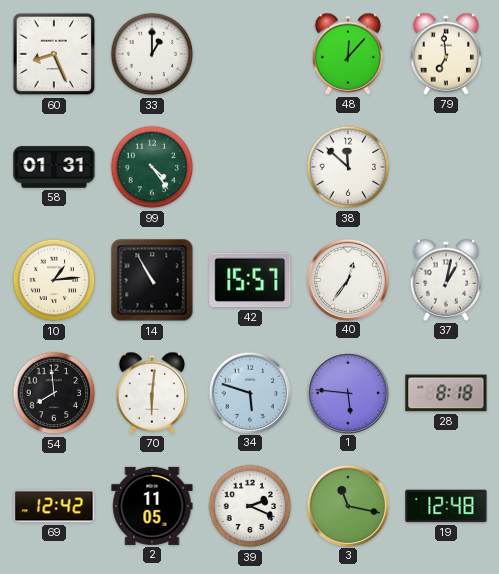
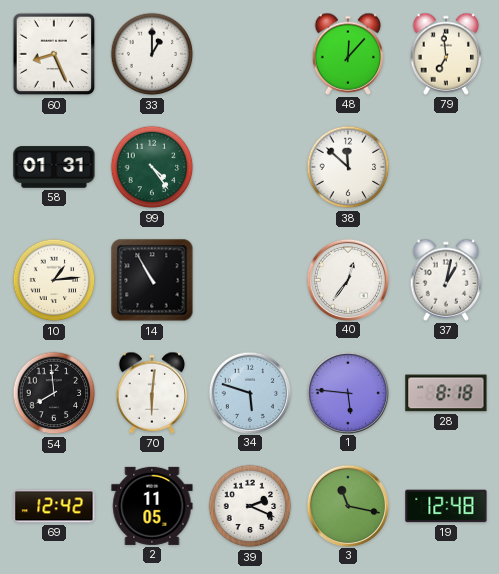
42: 15:57 -> none (250, 280)
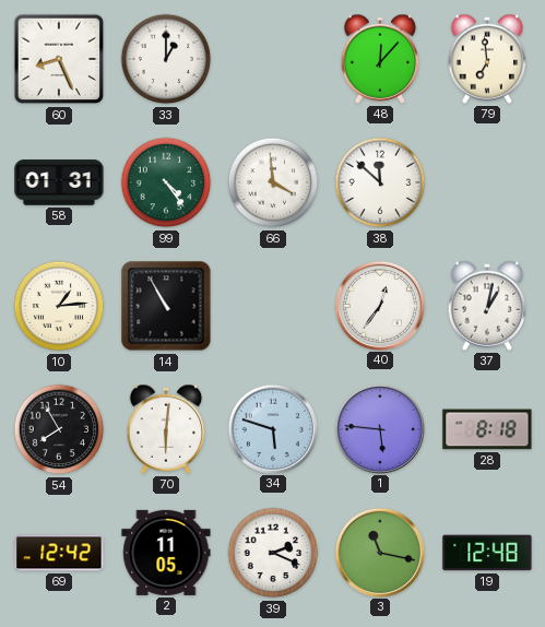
66: none -> 3:59 (273, 182)
54: 7:59 -> 7:55 (59, 429)
